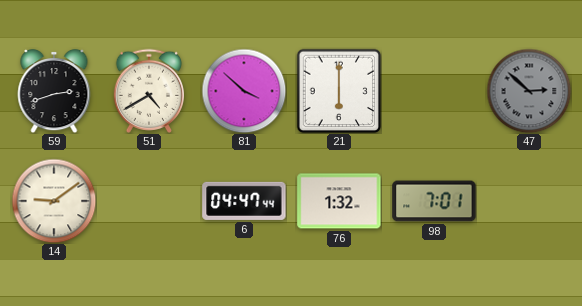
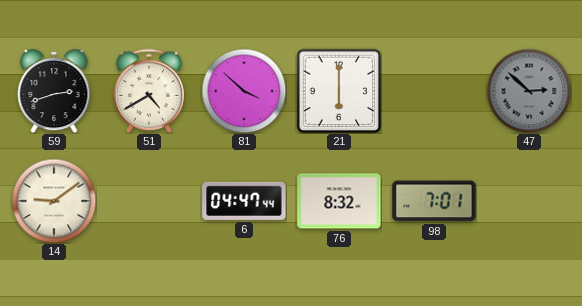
76: 1:32 -> 8:32 (339, 201)
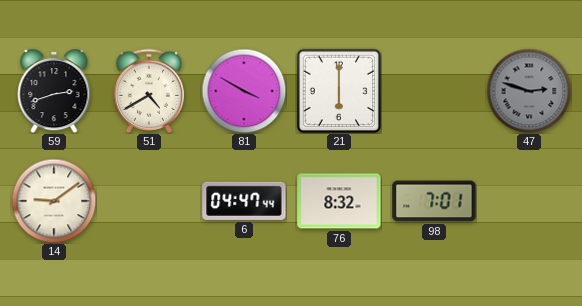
81: 3:52 -> 3:50 (244, 91)
47: 2:52 -> 2:48 (529, 91)
